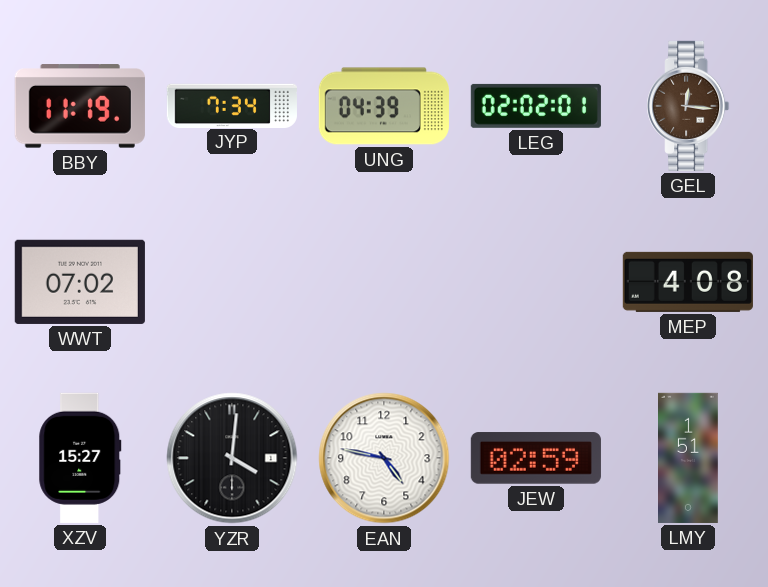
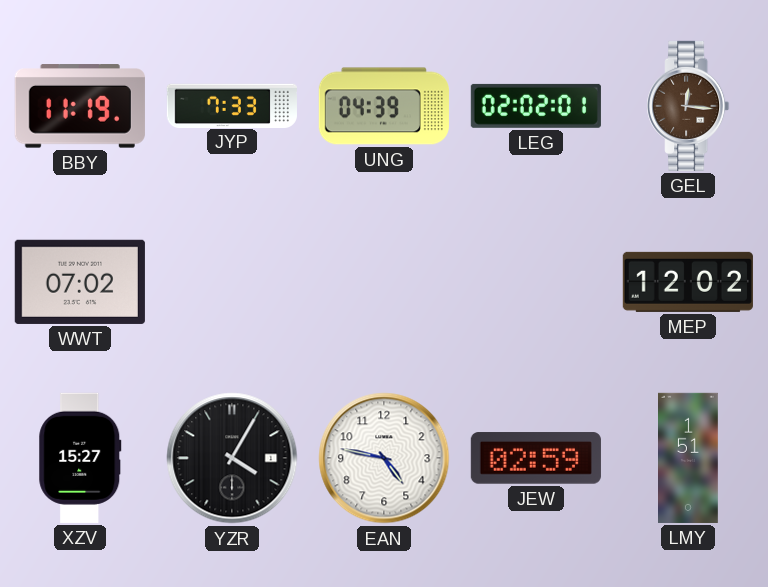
JYP: 7:34 -> 7:33 (232, 105)
MEP: 4:08 -> 12:02 (688, 282)
YZR: 4:01 -> 4:05 (232, 458)
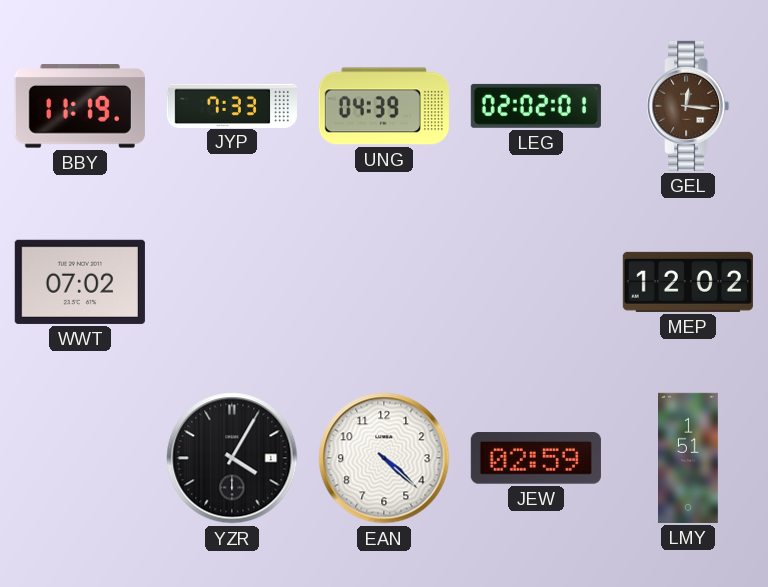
XZV: 15:27 -> none (80, 458)
EAN: 4:47 -> 4:22 (384, 458)
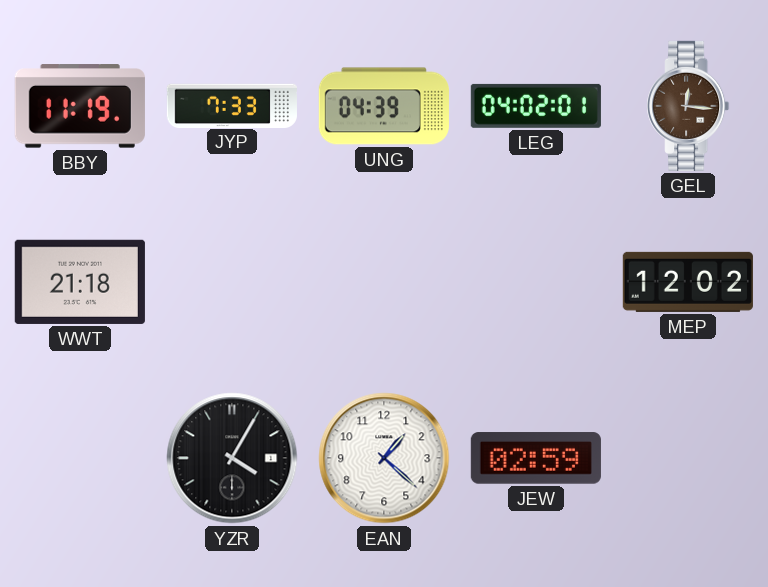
LEG: 02:02 -> 04:02 (536, 106)
WWT: 07:02 -> 21:18 (80, 282)
EAN: 4:22 -> 1:22 (384, 458)
LMY: 1:51 -> none (689, 458)
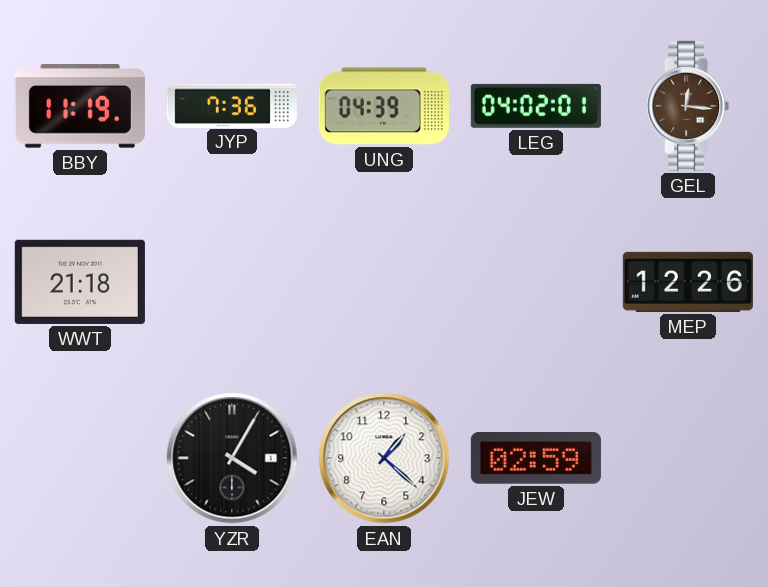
JYP: 7:33 -> 7:36 (232, 105)
MEP: 12:02 -> 12:26 (688, 282)
